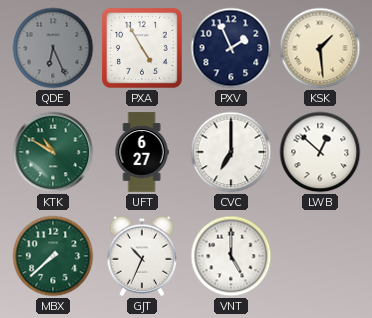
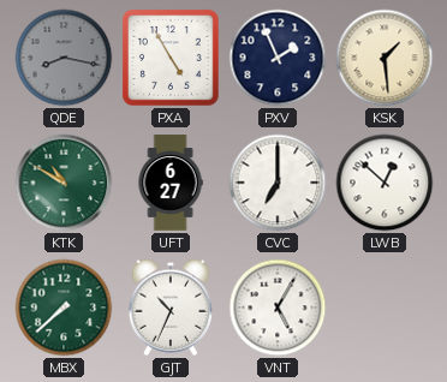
QDE: 6:26 -> 8:17 (64, 58)
VNT: 5:00 -> 5:05 (278, 308)
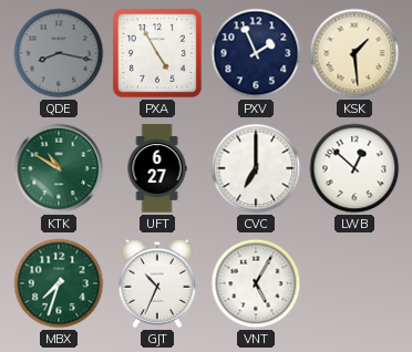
MBX: 7:38 -> 7:33 (59, 283)
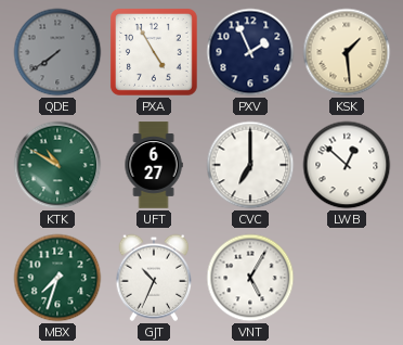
QDE: 8:17 -> 7:39 (57, 52)
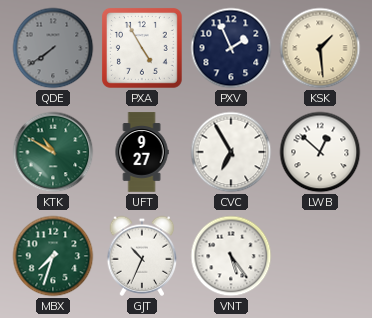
UFT: 6:27 -> 9:27 (142, 152)
CVC: 7:00 -> 6:55 (231, 152)
VNT: 5:05 -> 5:24 (231, 256)
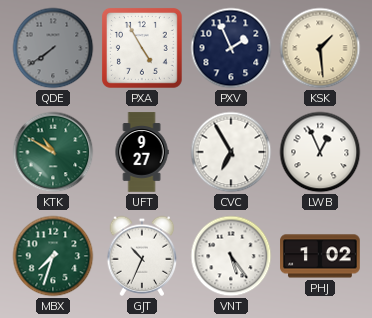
LWB: 12:52 -> 12:56 (320, 152)
PHJ: none -> 1:02 (320, 256)
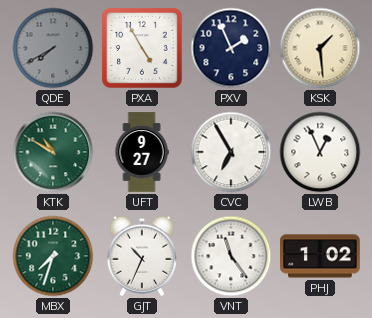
QDE: 7:39 -> 7:40 (53, 48)
VNT: 5:24 -> 11:24 (231, 256)
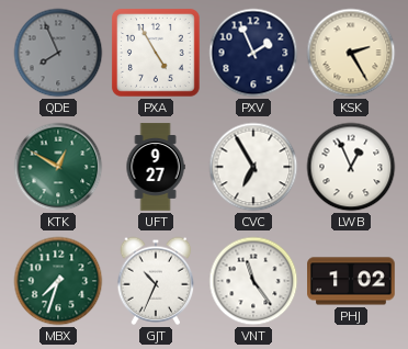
QDE: 7:40 -> 7:56 (58, 53)
KSK: 1:29 -> 2:25 (351, 53)
KTK: 10:50 -> 12:50 (58, 167)
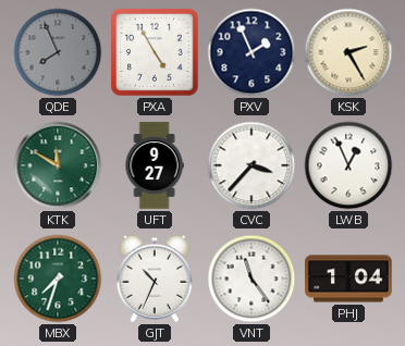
KTK: 12:50 -> 11:50 (58, 165)
CVC: 6:55 -> 3:37 (251, 165)
PHJ: 1:02 -> 1:04 (348, 279)
